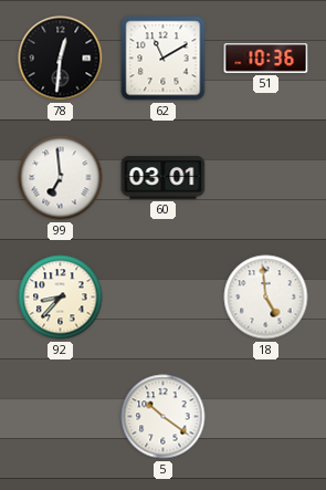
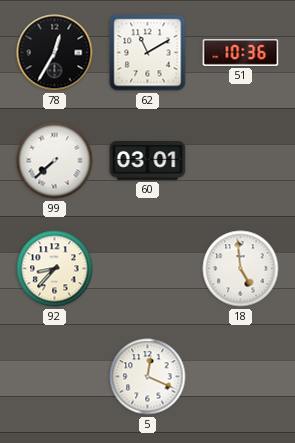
78: 12:31 -> 12:35 (55, 53)
99: 6:59 -> 7:38 (55, 161)
5: 10:21 -> 12:19 (148, 377)
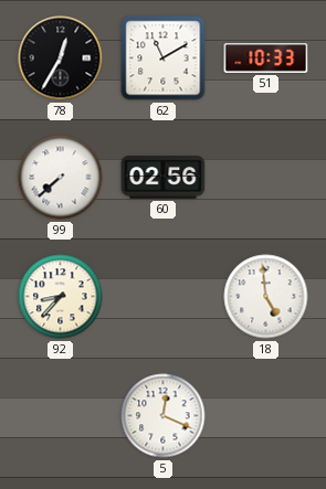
51: 10:36 -> 10:33 (266, 59)
60: 03:01 -> 02:56 (164, 178)
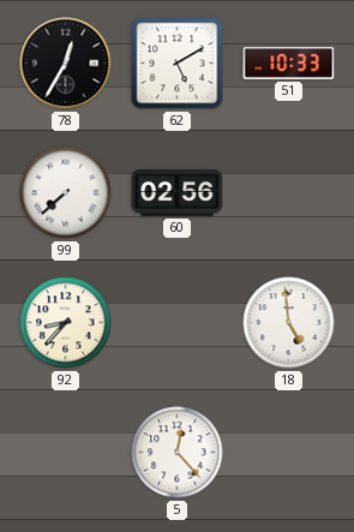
62: 11:10 -> 5:10 (178, 64)
5: 12:19 -> 12:23 (178, 453)
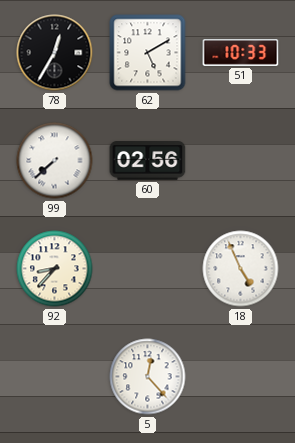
18: 4:59 -> 4:56 (241, 269)
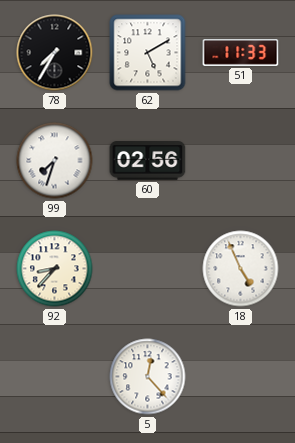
78: 12:35 -> 7:35 (55, 53)
51: 10:33 -> 11:33 (241, 53)
99: 7:38 -> 7:33 (55, 161)
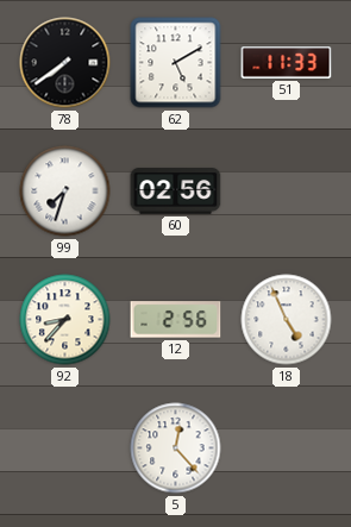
78: 7:35 -> 7:39 (65, 63)
12: none -> 2:56 (176, 320)
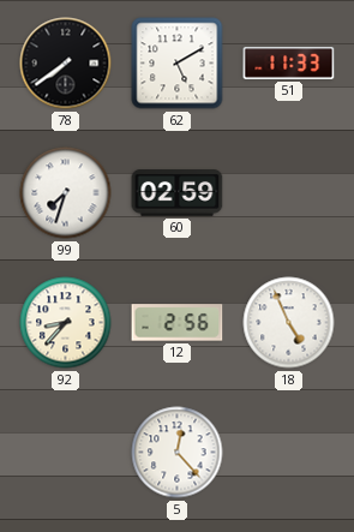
60: 02:56 -> 02:59 (178, 193)
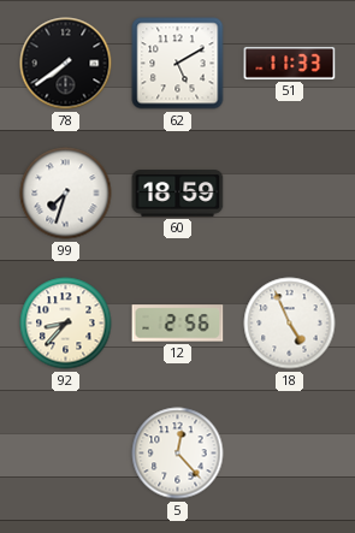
60: 02:59 -> 18:59 (178, 194)
